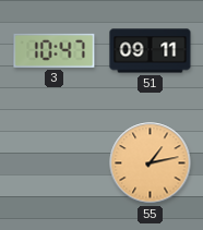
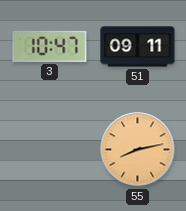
55: 1:13 -> 8:13 (138, 150)
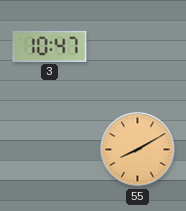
51: 09:11 -> none (138, 47)
55: 8:13 -> 8:10 (138, 150)
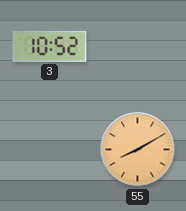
3: 10:47 -> 10:52 (50, 46)
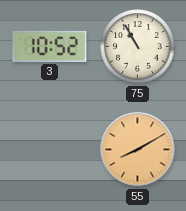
75: none -> 10:55 (138, 47)
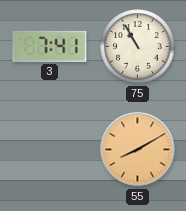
3: 10:52 -> 7:41 (50, 46)
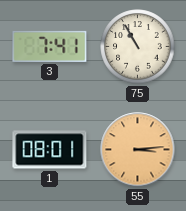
1: none -> 08:01 (50, 150)
55: 8:10 -> 3:14 (138, 150)
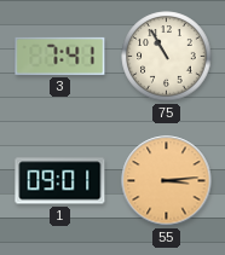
1: 08:01 -> 09:01 (60, 181)
